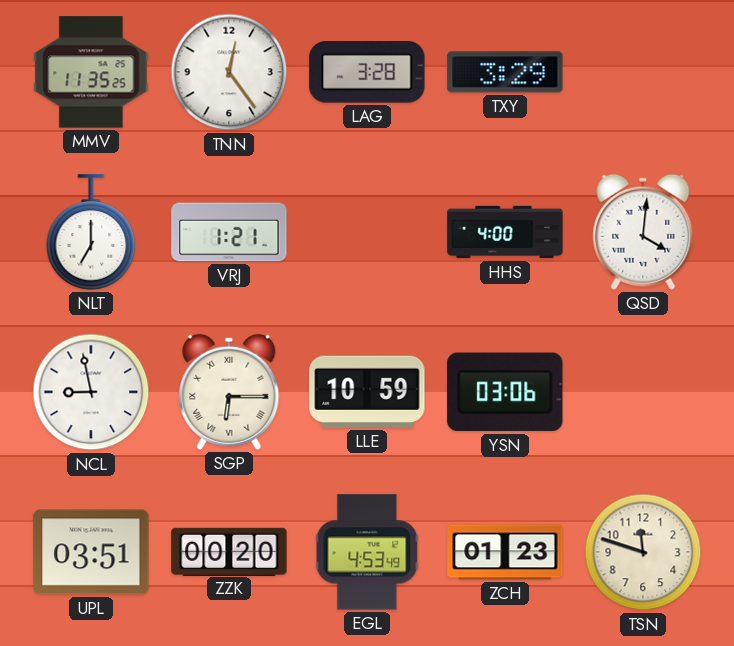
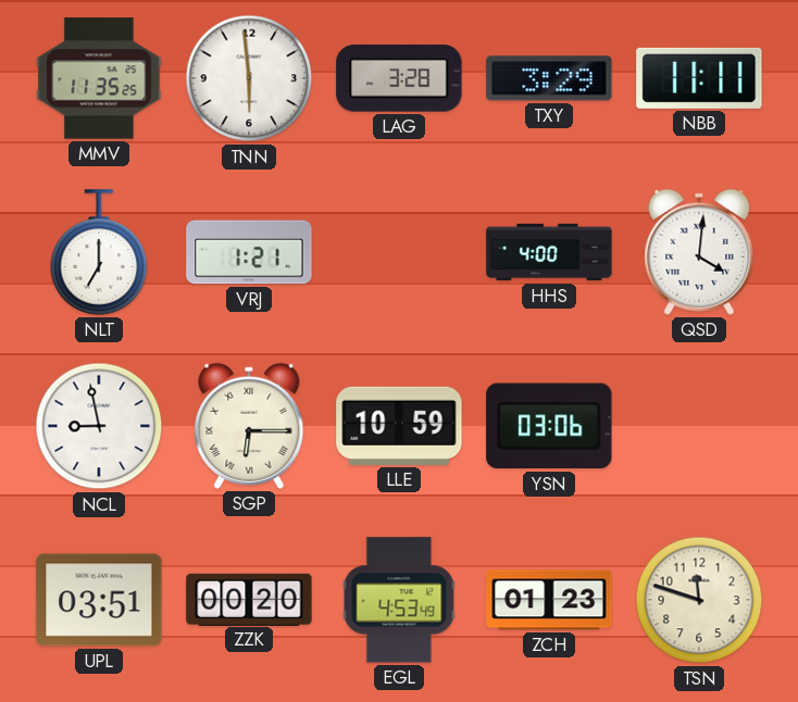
TNN: 12:24 -> 5:59 (249, 78)
NBB: none -> 11:11 (699, 78)
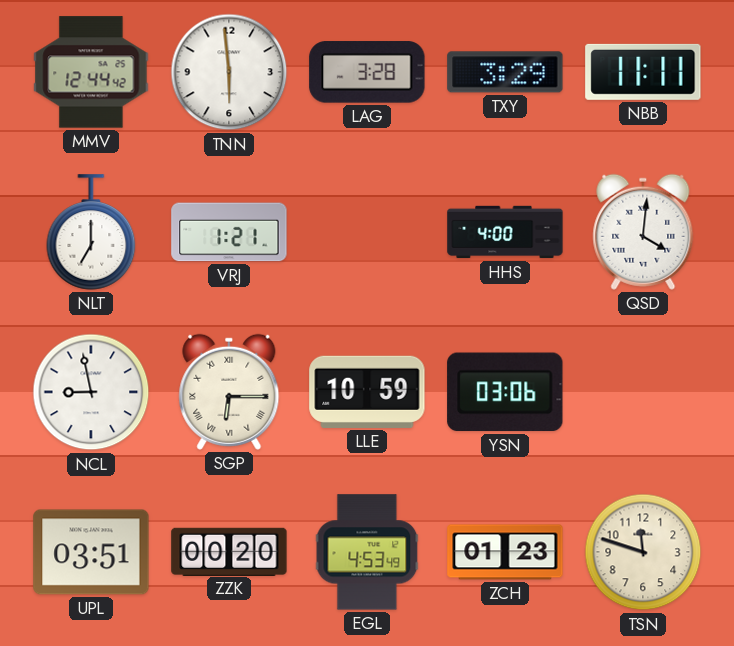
MMV: 11:35 -> 12:44 (91, 72)
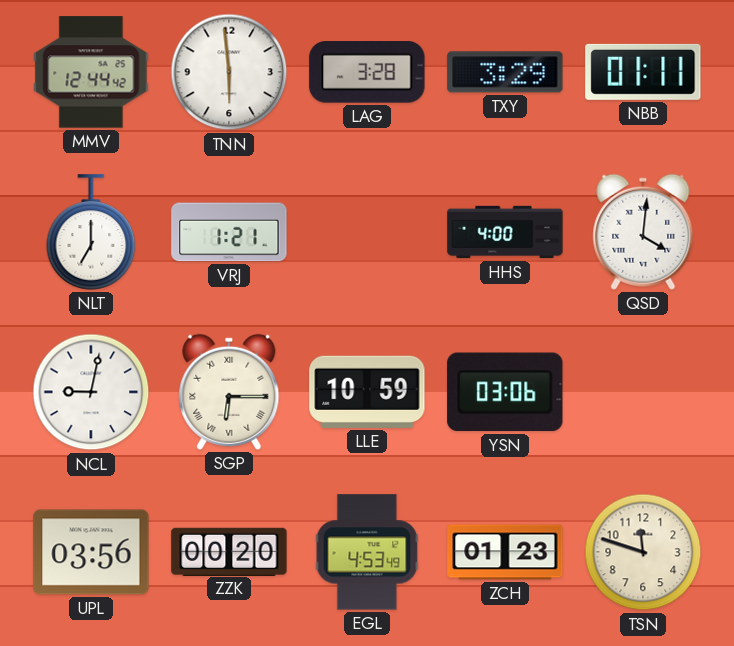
NBB: 11:11 -> 01:11 (643, 72)
NCL: 8:58 -> 9:02 (91, 392)
UPL: 03:51 -> 03:56 (91, 552)
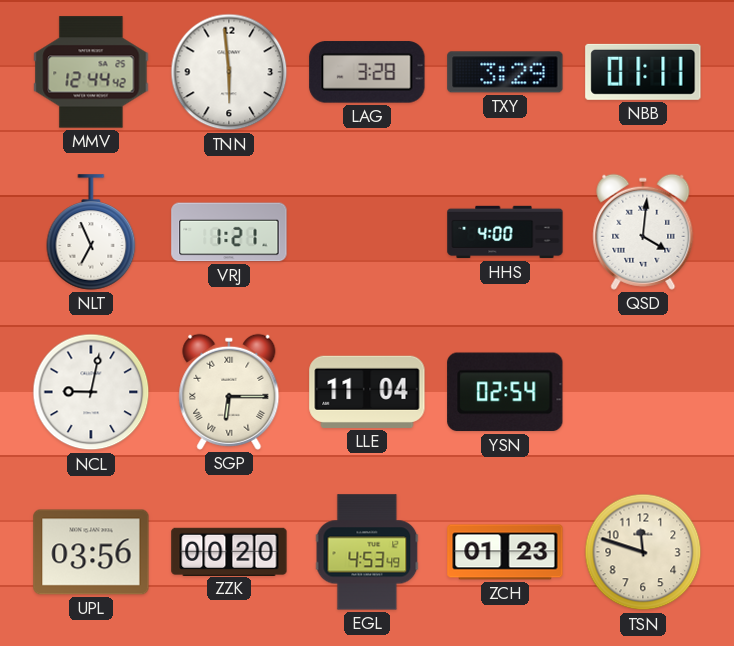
NLT: 7:00 -> 6:56 (91, 232)
LLE: 10:59 -> 11:04 (367, 392)
YSN: 03:06 -> 02:54 (505, 392)
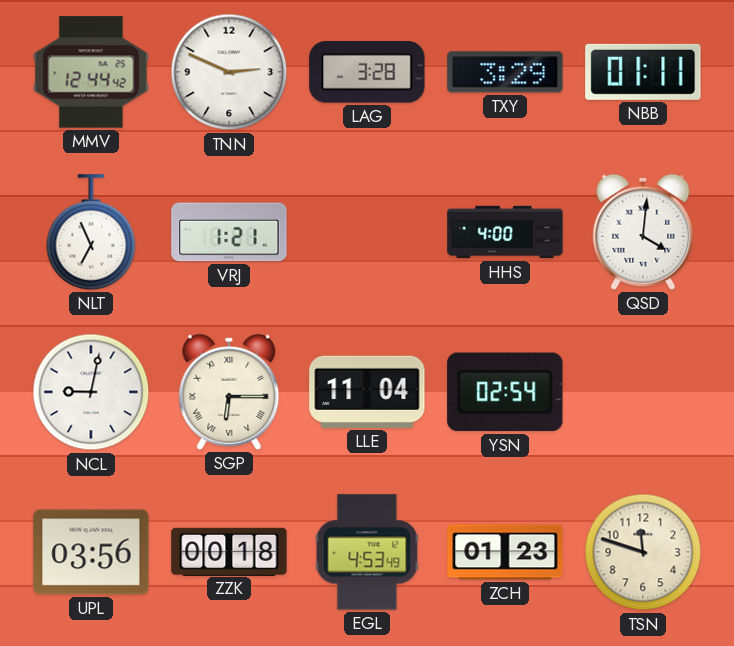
TNN: 5:59 -> 2:49 (229, 72)
ZZK: 00:20 -> 00:18 (229, 551)
